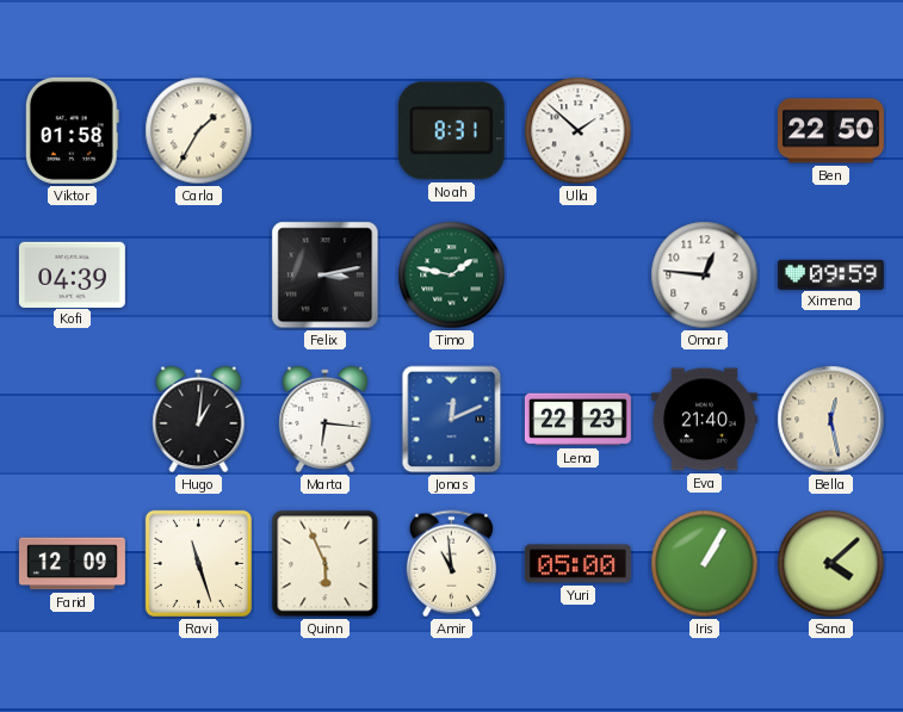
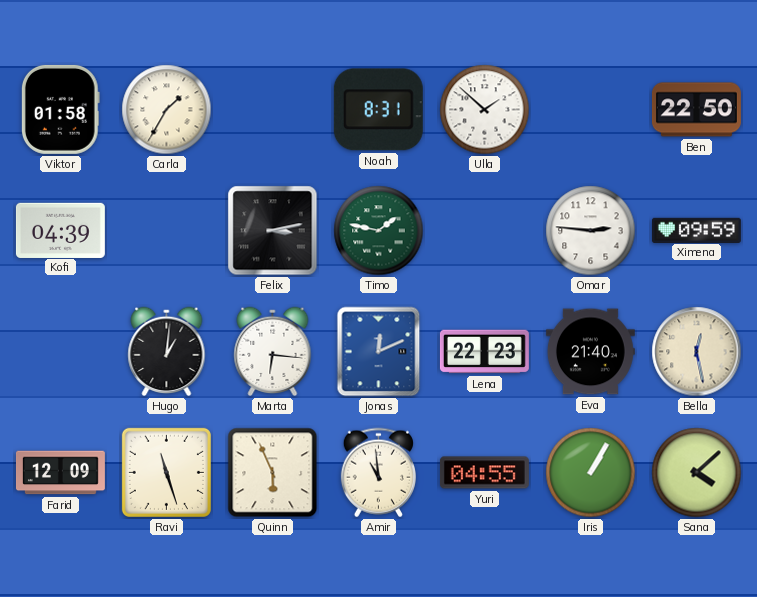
Omar: 12:46 -> 2:46 (591, 231)
Yuri: 05:00 -> 04:55 (484, 473)
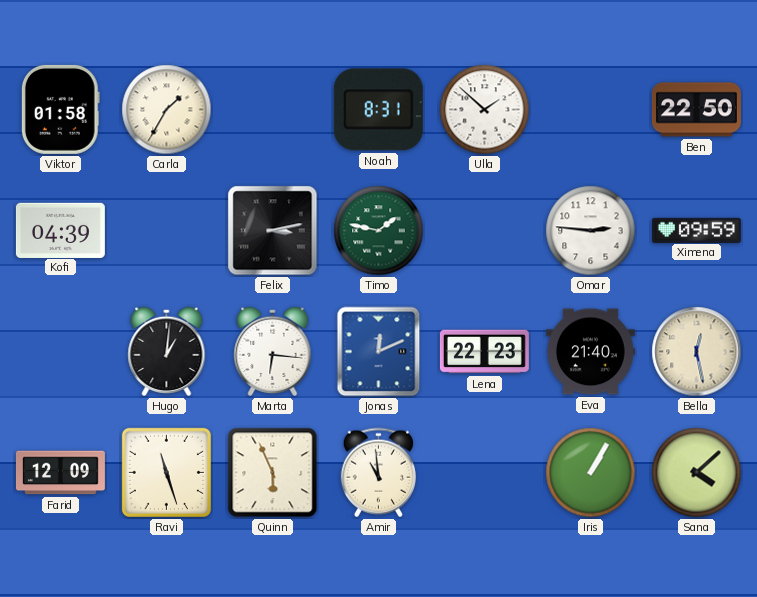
Yuri: 04:55 -> none (484, 473)
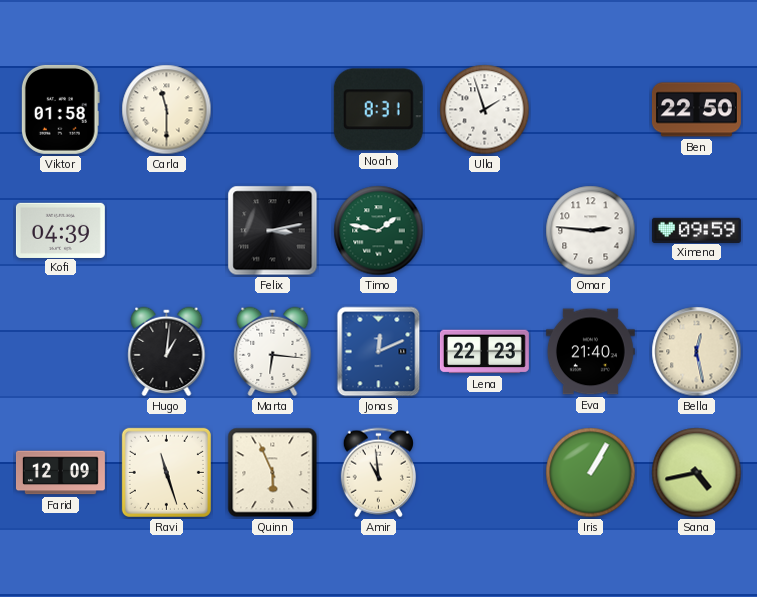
Carla: 1:35 -> 11:30 (167, 110)
Ulla: 1:52 -> 1:57 (485, 110)
Sana: 4:08 -> 4:43 (697, 473)
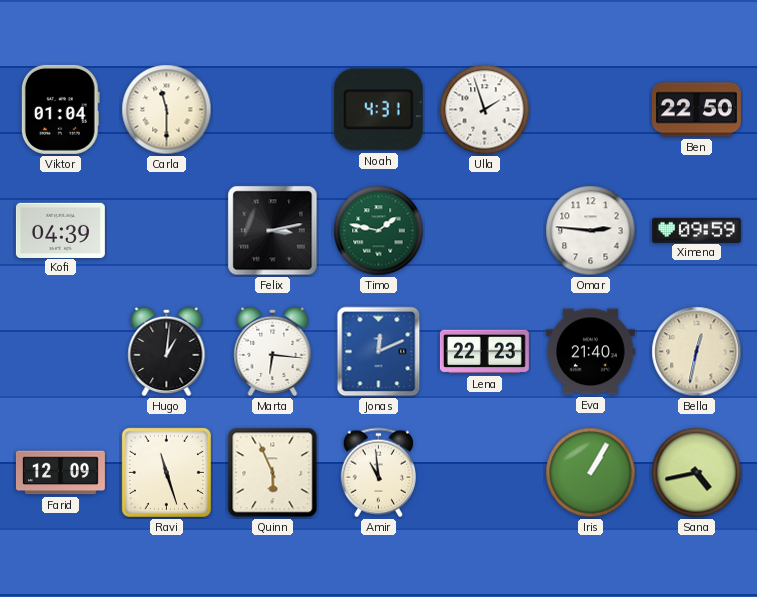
Viktor: 01:58 -> 01:04 (60, 109)
Noah: 8:31 -> 4:31 (378, 110)
Bella: 12:28 -> 12:32 (697, 352)
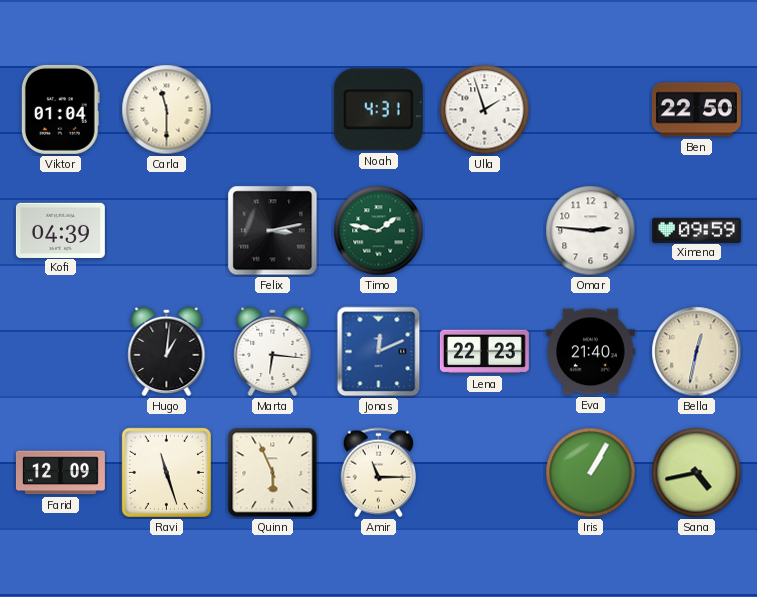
Amir: 10:59 -> 11:15 (378, 473)
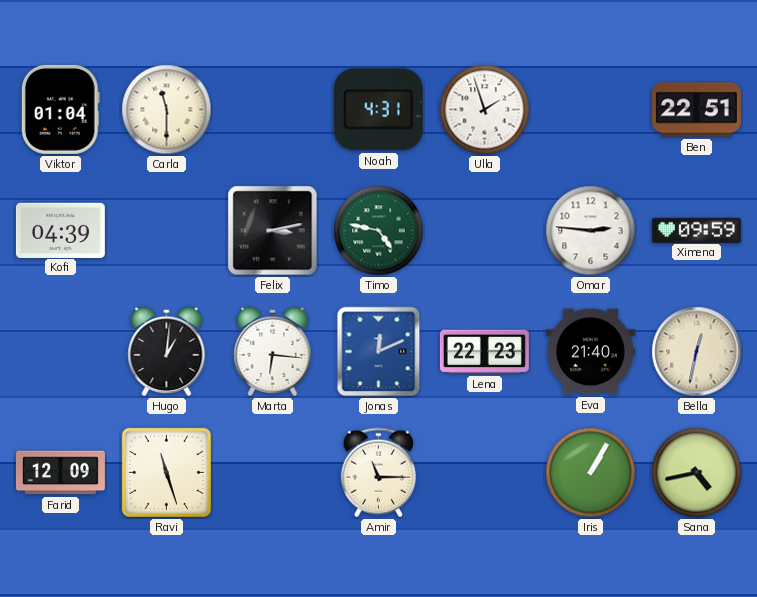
Ben: 22:50 -> 22:51 (696, 110)
Timo: 1:47 -> 4:47 (379, 231)
Quinn: 5:56 -> none (273, 473)
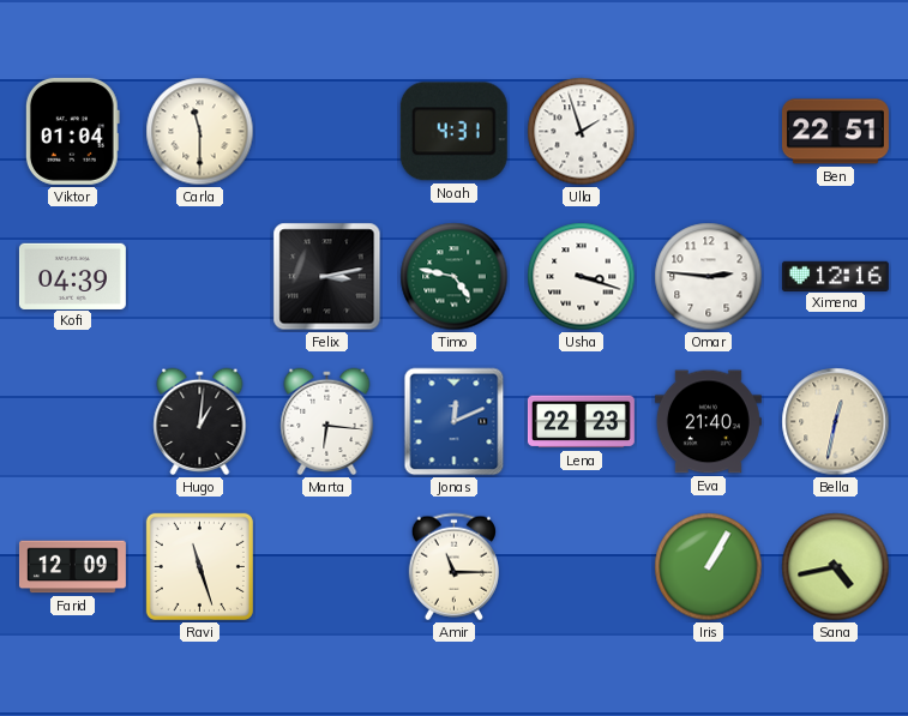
Usha: none -> 3:18 (582, 277)
Ximena: 09:59 -> 12:16 (835, 276)
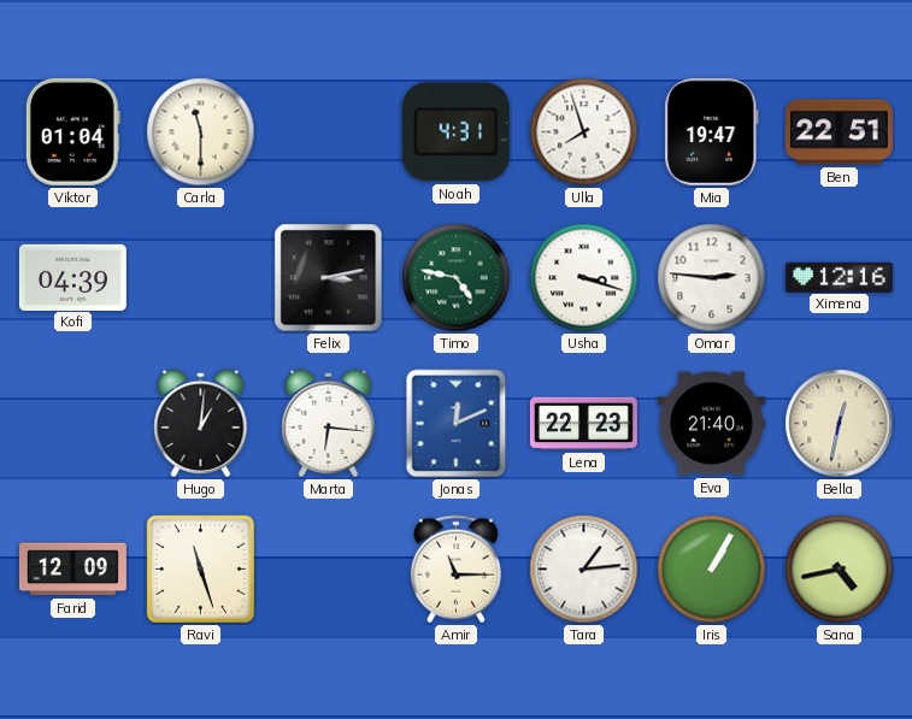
Ulla: 1:57 -> 7:57 (584, 132)
Mia: none -> 19:47 (712, 131)
Tara: none -> 1:14 (584, 570)
